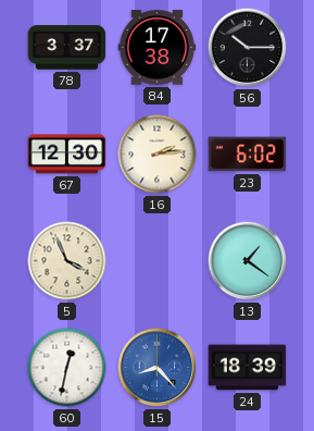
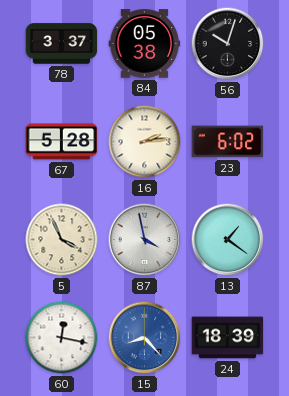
84: 17:38 -> 05:38 (145, 44)
56: 10:15 -> 10:03 (228, 44)
67: 12:30 -> 5:28 (62, 142)
87: none -> 3:58 (145, 240)
60: 12:32 -> 12:17 (62, 338)
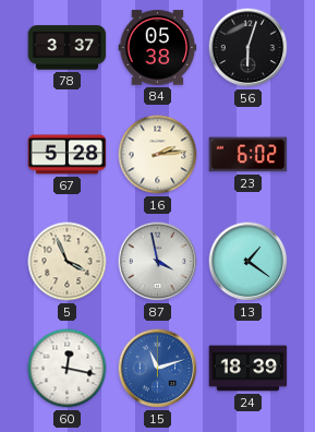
56: 10:03 -> 6:03 (249, 48)
15: 8:23 -> 11:12 (158, 369)
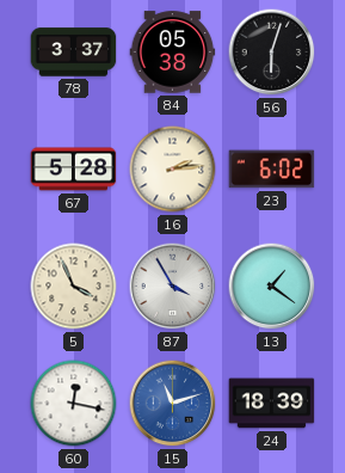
87: 3:58 -> 3:55 (173, 287)
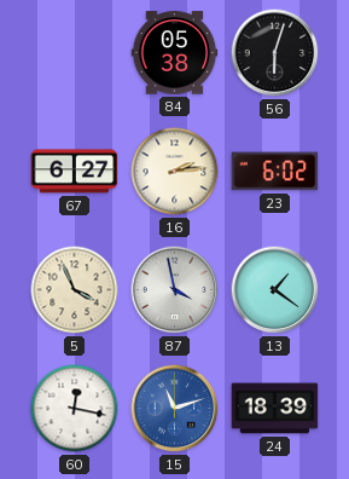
78: 3:37 -> none (74, 53)
67: 5:28 -> 6:27 (75, 172)
87: 3:55 -> 3:58 (175, 290)
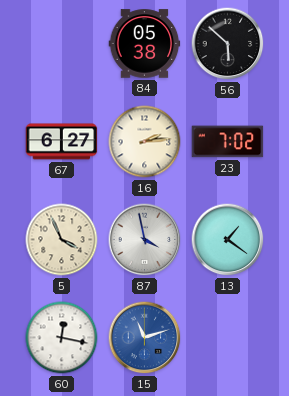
56: 6:03 -> 5:52 (228, 44)
23: 6:02 -> 7:02 (228, 142)
24: 18:39 -> none (275, 409)
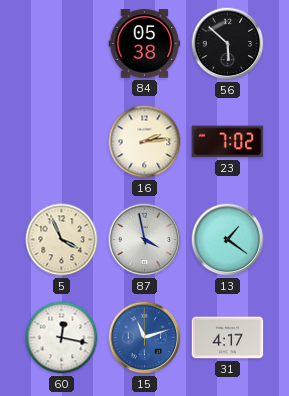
67: 6:27 -> none (62, 142)
31: none -> 4:17 (228, 338)
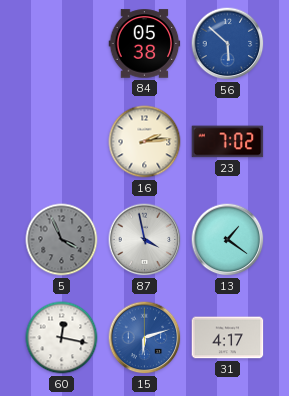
56 dial: black -> blue (228, 44)
5 dial: cream -> grey (62, 240)
15: 11:12 -> 6:12 (145, 338)
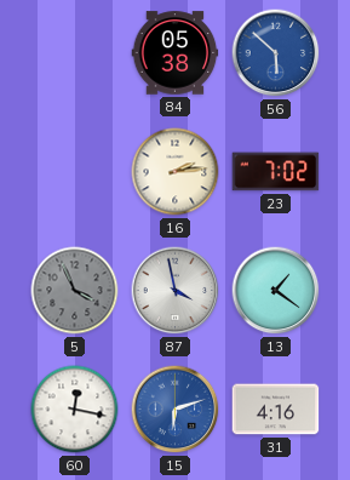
31: 4:17 -> 4:16 (276, 410)
